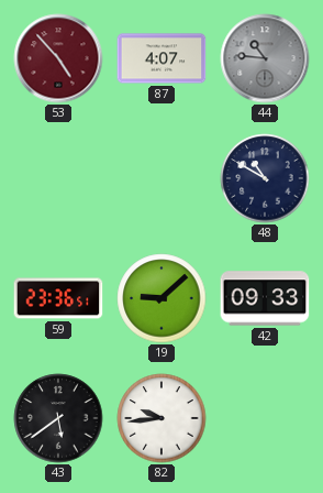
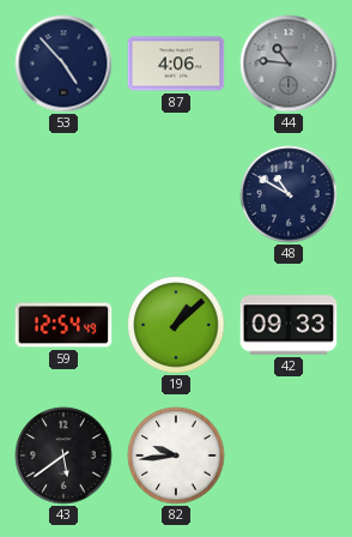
53 dial: burgundy -> navy (63, 64)
87: 4:07 -> 4:06 (176, 64)
59: 23:36 -> 12:54 (63, 325)
19: 9:08 -> 1:08 (176, 325)
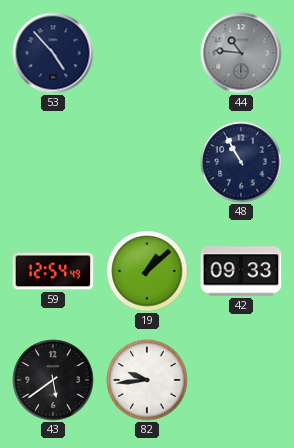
87: 4:06 -> none (176, 64)
48: 10:50 -> 10:55 (241, 162)
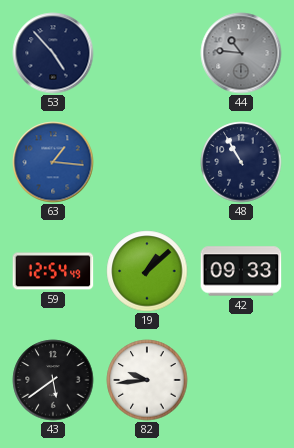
63: none -> 1:16 (53, 162)
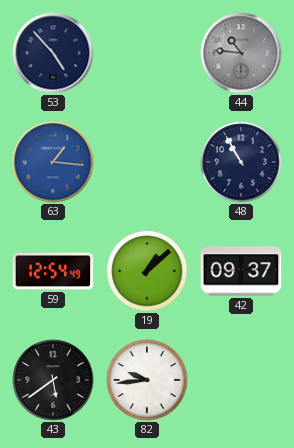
42: 09:33 -> 09:37 (241, 271)
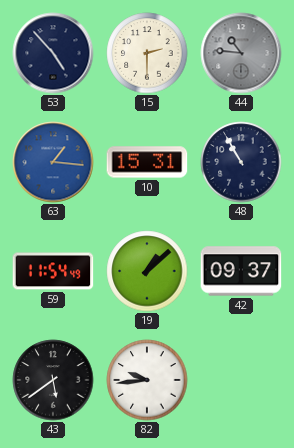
15: none -> 2:30 (147, 53)
10: none -> 15:31 (147, 162)
59: 12:54 -> 11:54 (53, 271)
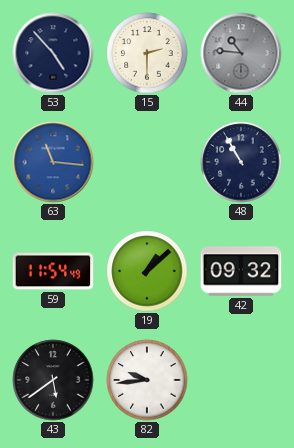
63: 1:16 -> 11:16 (53, 162)
10: 15:31 -> none (147, 162)
42: 09:37 -> 09:32 (241, 271)
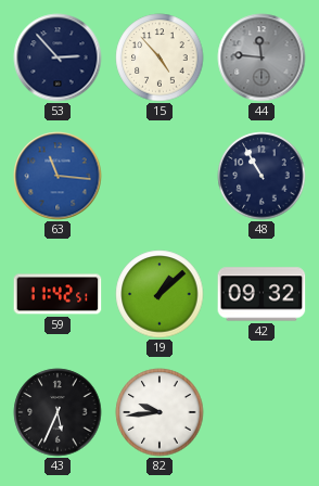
53: 4:53 -> 2:53 (58, 57)
15: 2:30 -> 4:53 (159, 57)
44: 10:46 -> 11:46 (261, 57)
59: 11:54 -> 11:42 (58, 294)
43: 5:39 -> 5:34 (58, 412)
